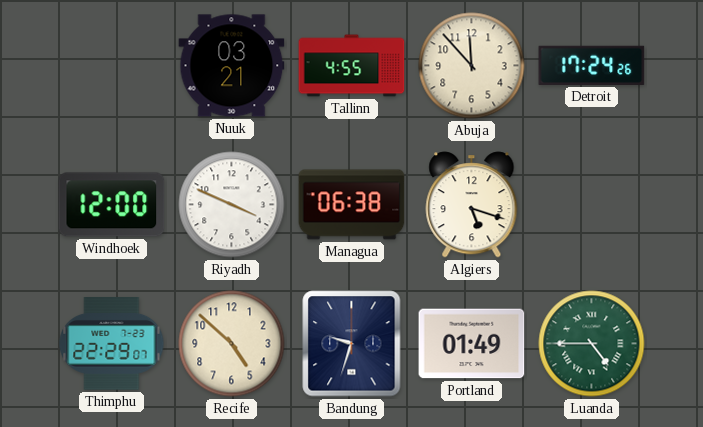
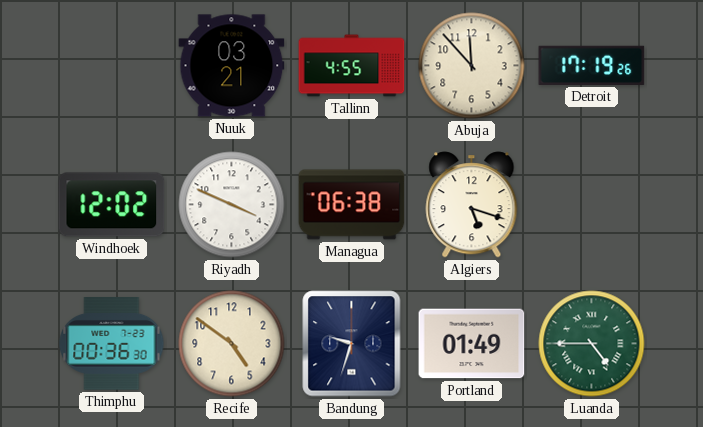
Detroit: 17:24 -> 17:19 (592, 65)
Windhoek: 12:00 -> 12:02 (112, 205)
Thimphu: 22:29 -> 00:36 (112, 344)
Recife: 4:52 -> 4:51 (232, 344)
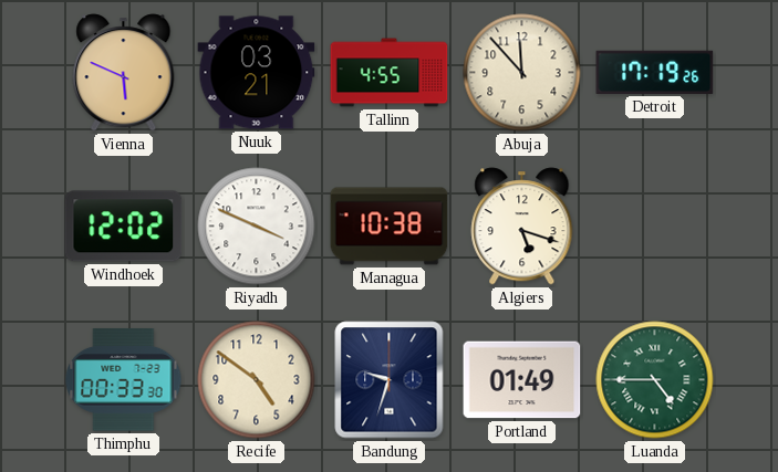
Vienna: none -> 5:49 (124, 73)
Managua: 06:38 -> 10:38 (390, 227)
Thimphu: 00:36 -> 00:33 (124, 380)
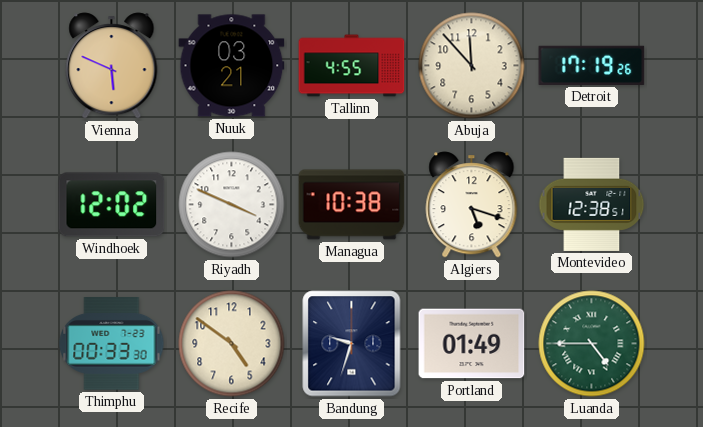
Montevideo: none -> 12:38 (592, 204)
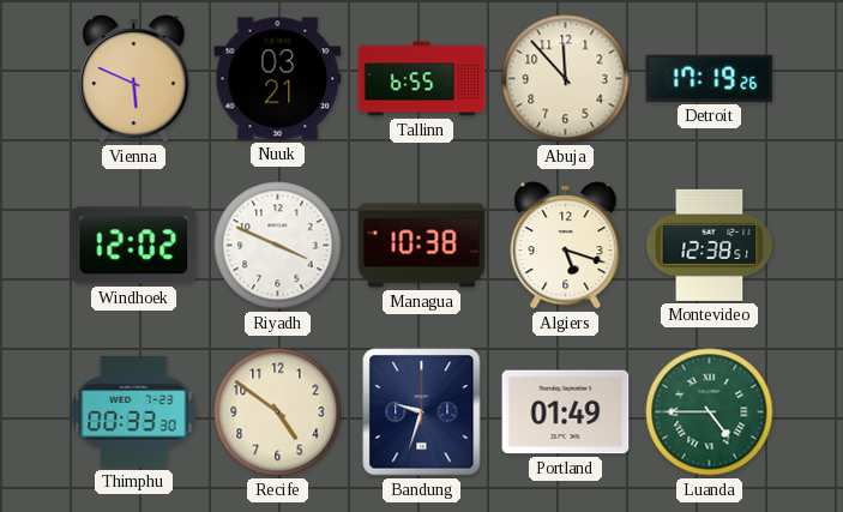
Tallinn: 4:55 -> 6:55 (422, 79)
